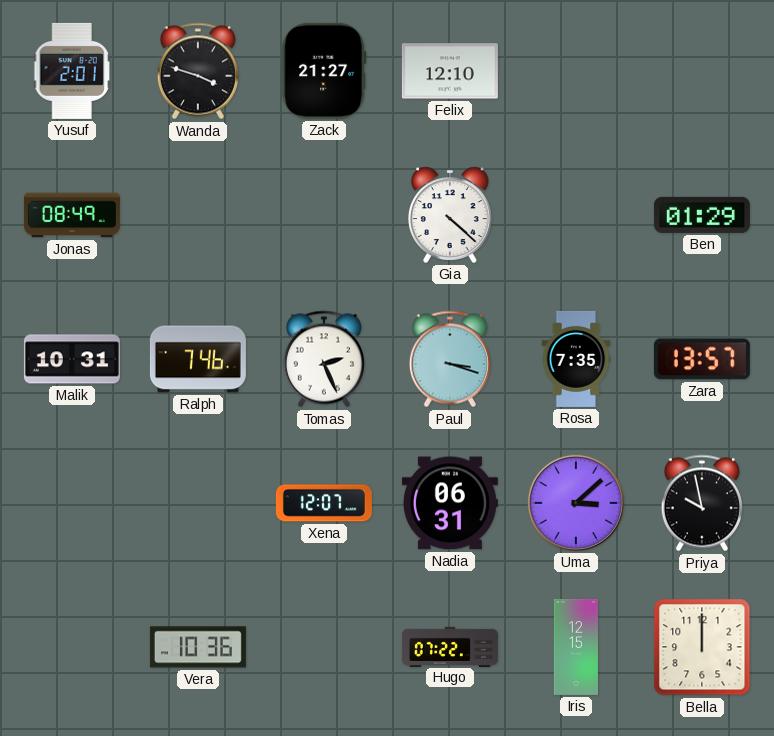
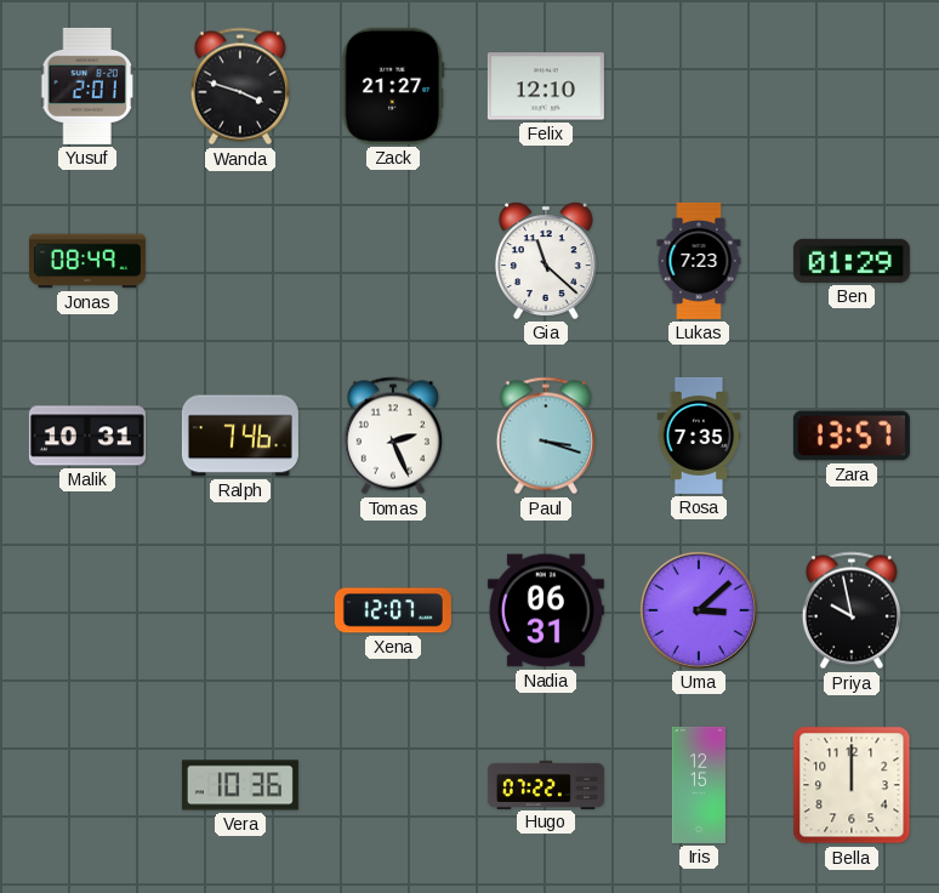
Gia: 4:22 -> 11:22 (547, 261)
Lukas: none -> 7:23 (699, 261)
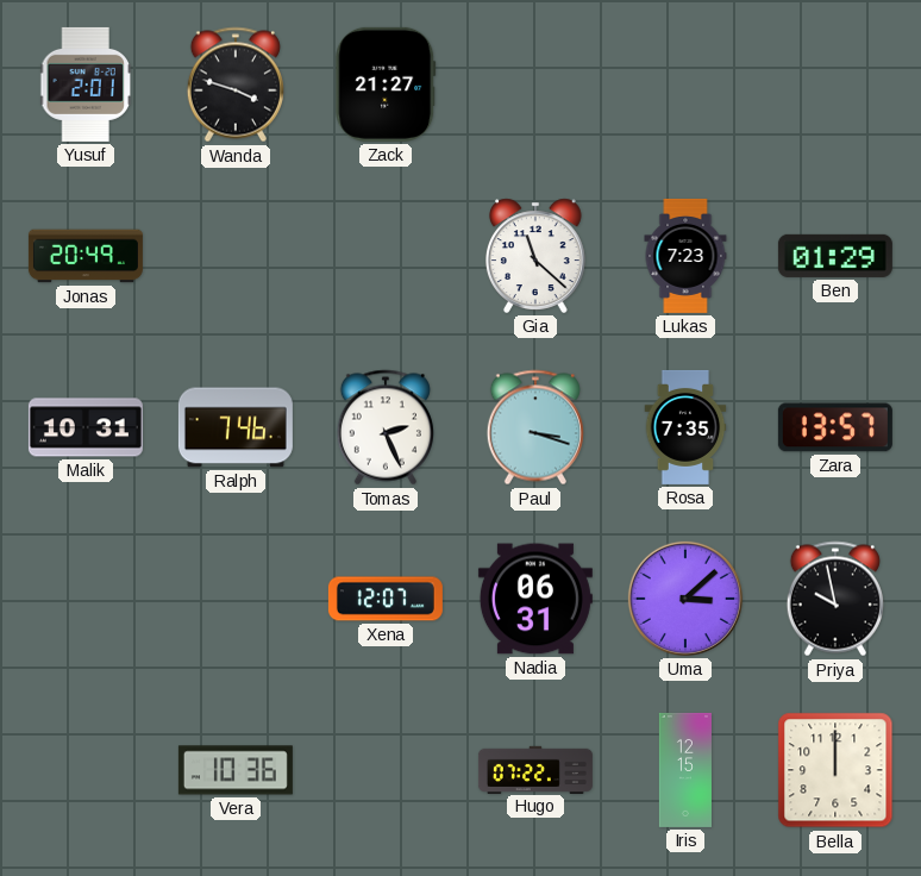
Felix: 12:10 -> none (546, 86)
Jonas: 08:49 -> 20:49 (86, 256)
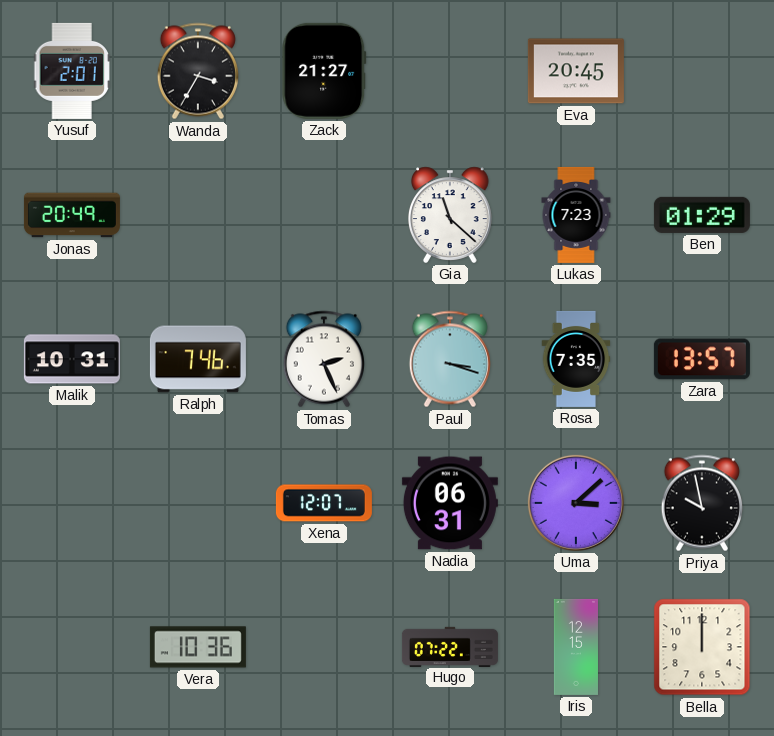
Wanda: 3:48 -> 3:35 (198, 71)
Eva: none -> 20:45 (576, 71)
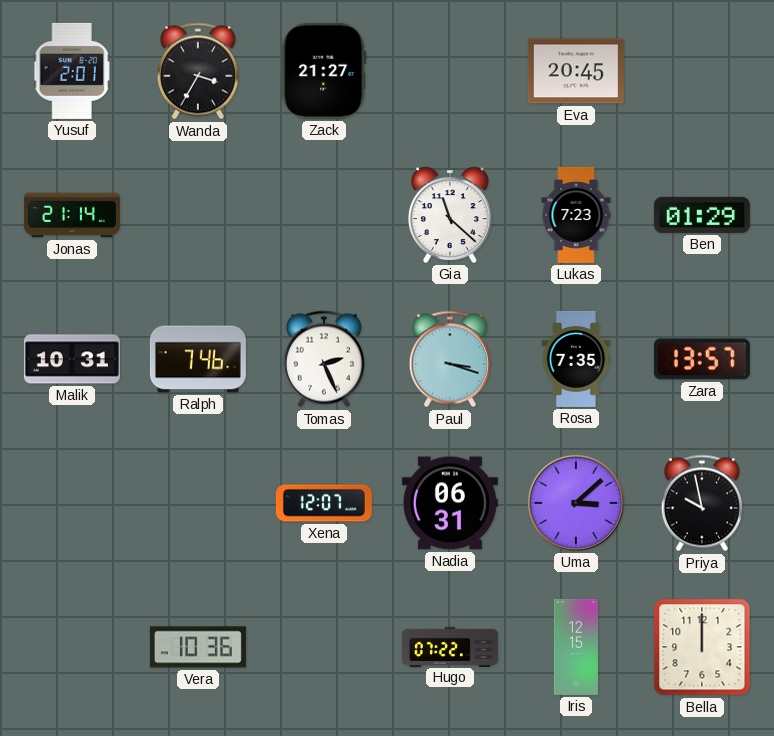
Jonas: 20:49 -> 21:14 (72, 215)
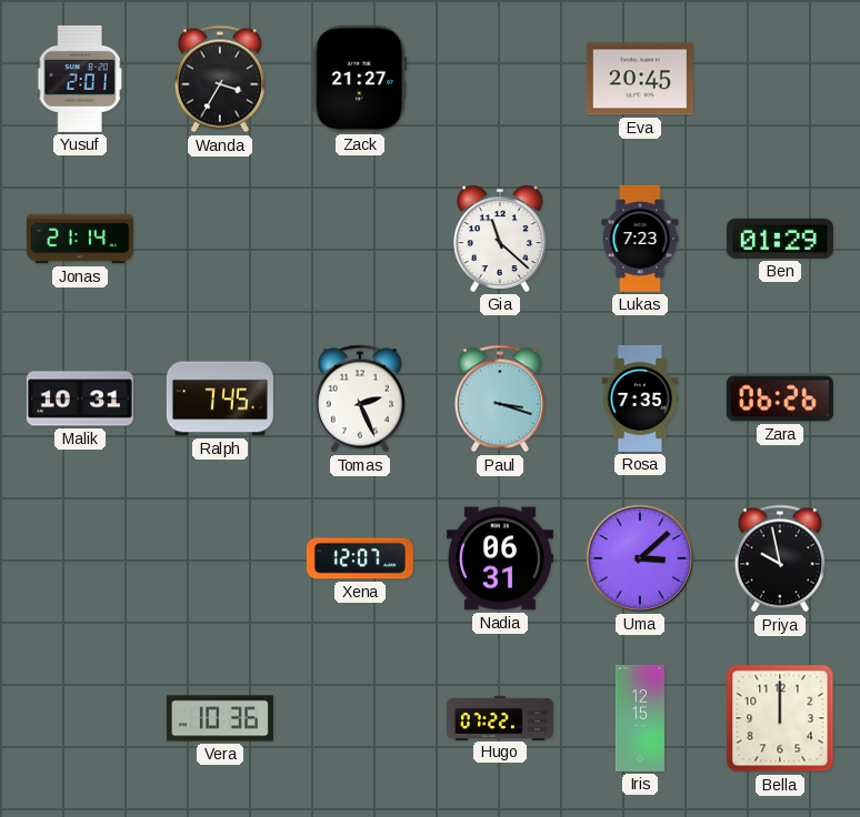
Ralph: 7:46 -> 7:45 (220, 399)
Zara: 13:57 -> 06:26 (780, 399)
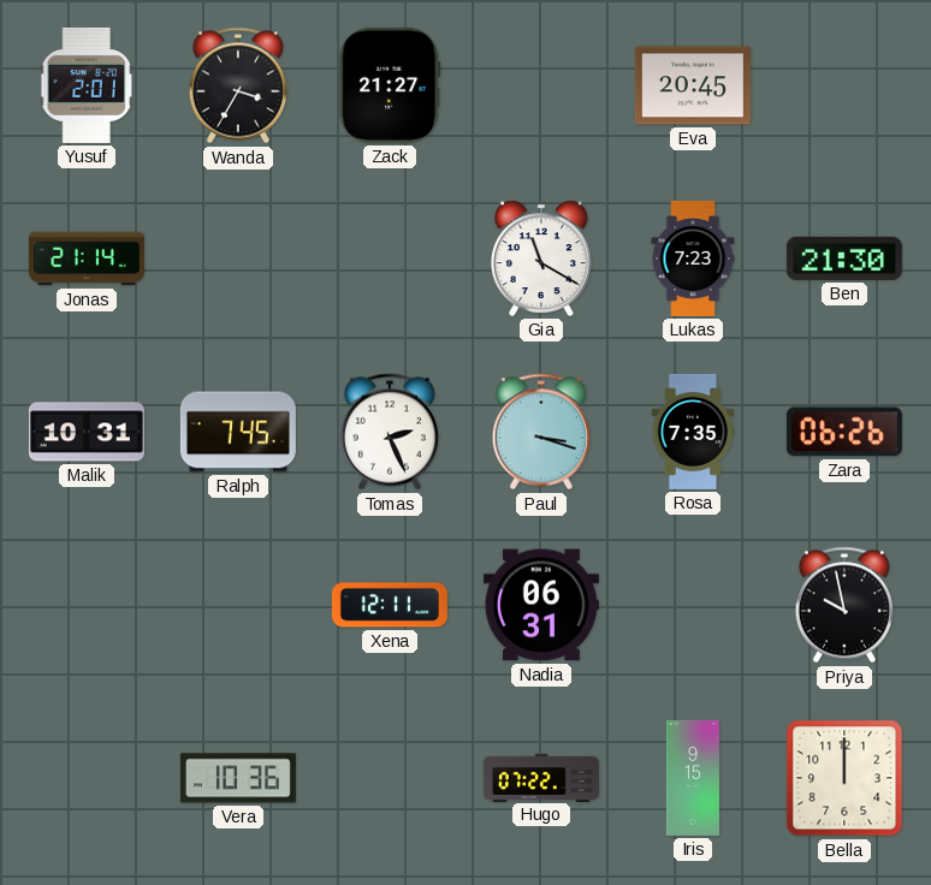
Gia: 11:22 -> 11:20 (542, 259)
Ben: 01:29 -> 21:30 (844, 259)
Xena: 12:07 -> 12:11 (390, 605)
Uma: 3:08 -> none (640, 558)
Iris: 12:15 -> 9:15 (693, 778)
